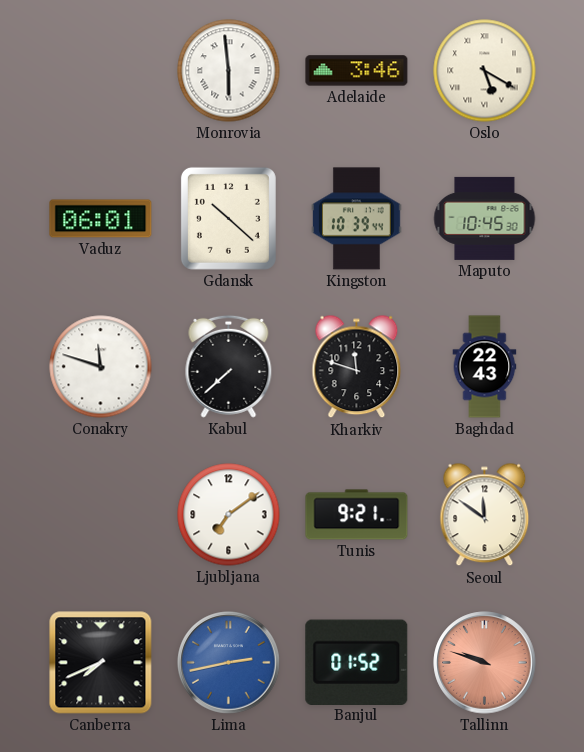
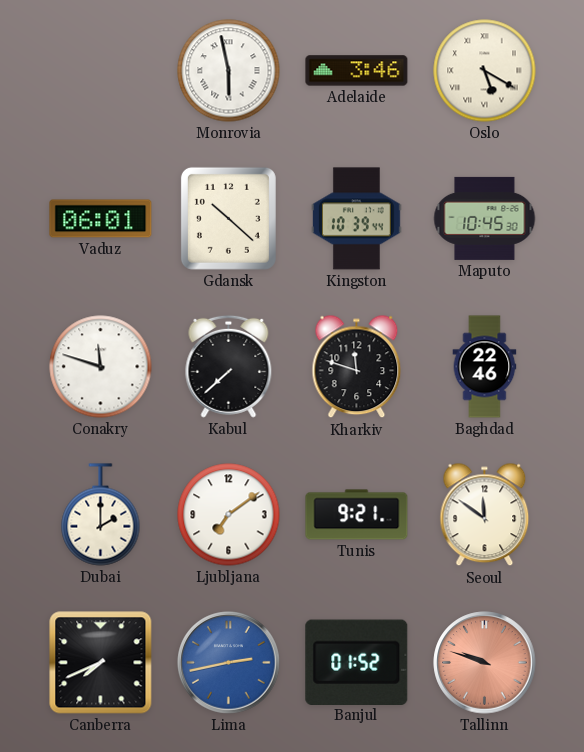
Monrovia: 5:59 -> 5:58 (229, 71)
Baghdad: 22:43 -> 22:46 (485, 367)
Dubai: none -> 2:00 (101, 515)
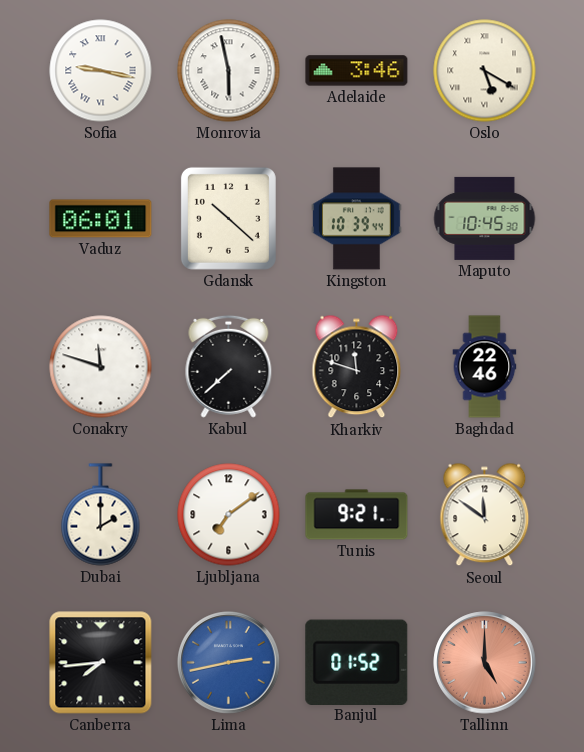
Sofia: none -> 9:17 (101, 71)
Canberra: 7:41 -> 7:44 (101, 663)
Tallinn: 9:48 -> 5:00 (485, 663)
